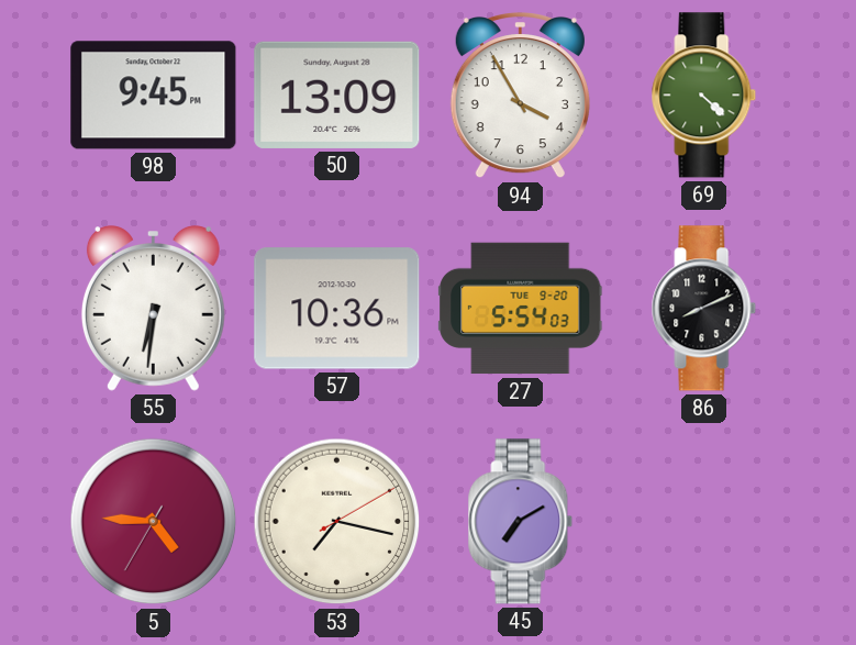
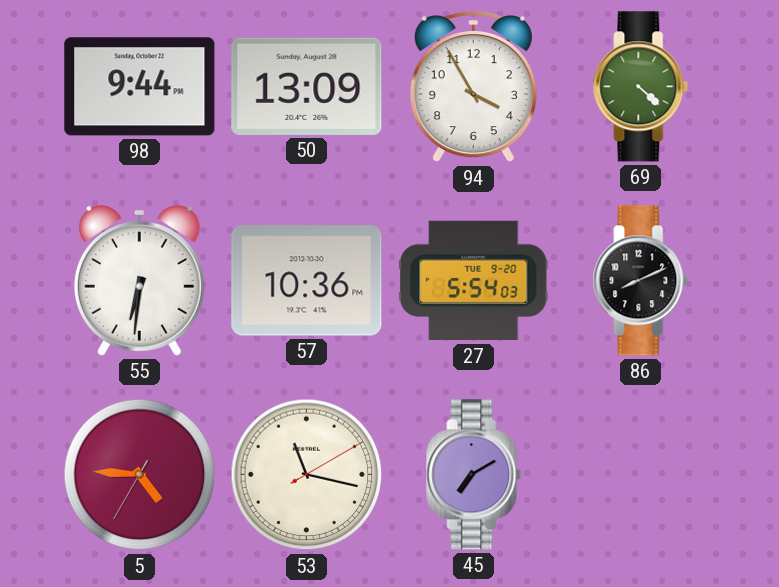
98: 9:45 -> 9:44 (140, 87)
53: 7:17 -> 11:17 (307, 475)
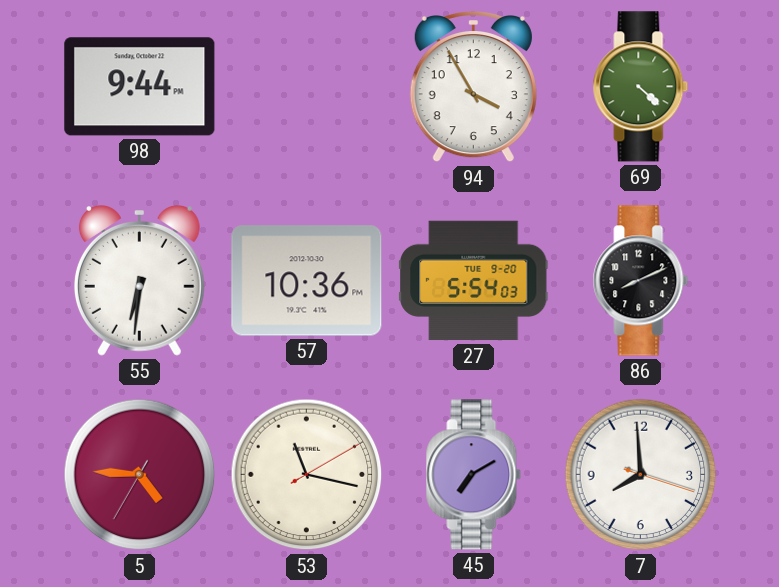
50: 13:09 -> none (307, 86)
7: none -> 7:59 (641, 475)
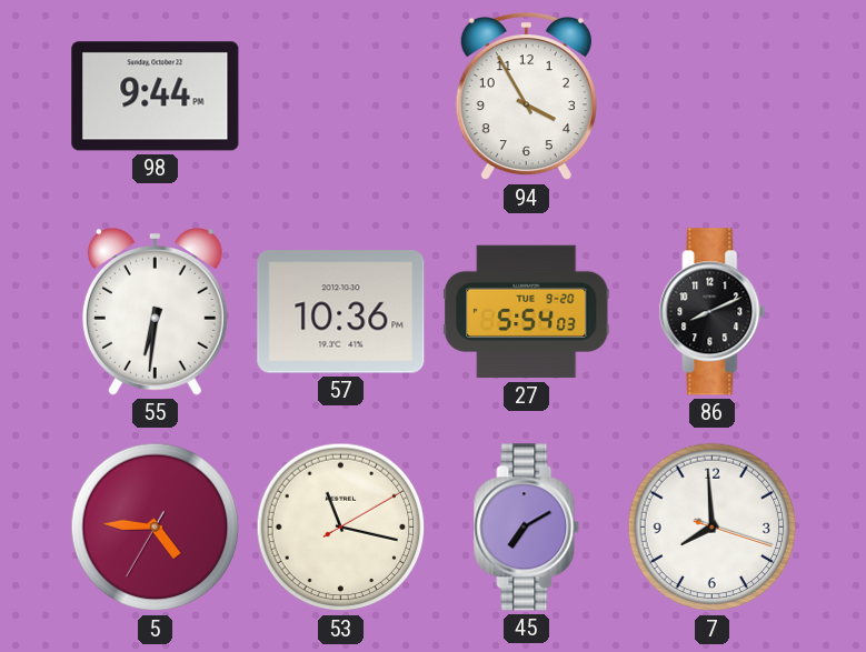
69: 4:22 -> none (641, 87)
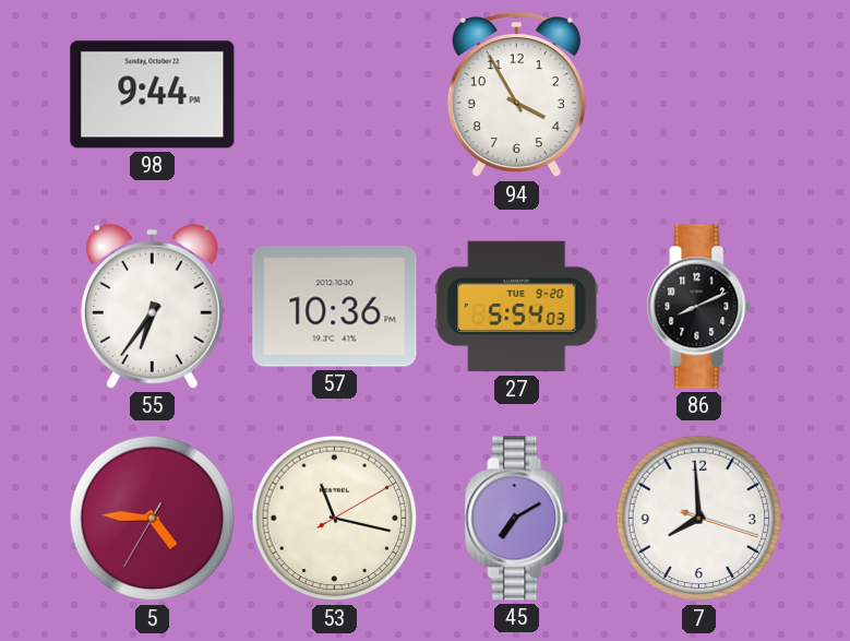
55: 6:31 -> 6:36 (152, 307)
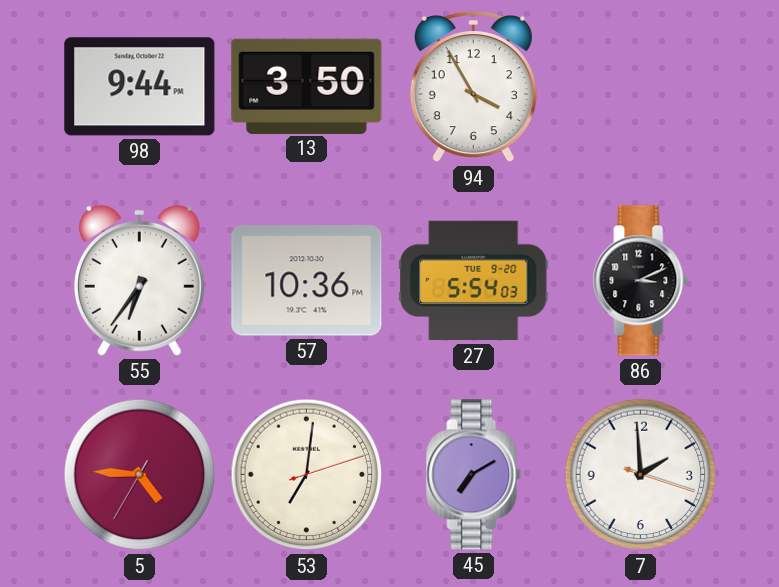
13: none -> 3:50 (307, 86)
86: 8:11 -> 3:11 (641, 281)
53: 11:17 -> 7:01 (307, 475)
7: 7:59 -> 1:59 (641, 475)
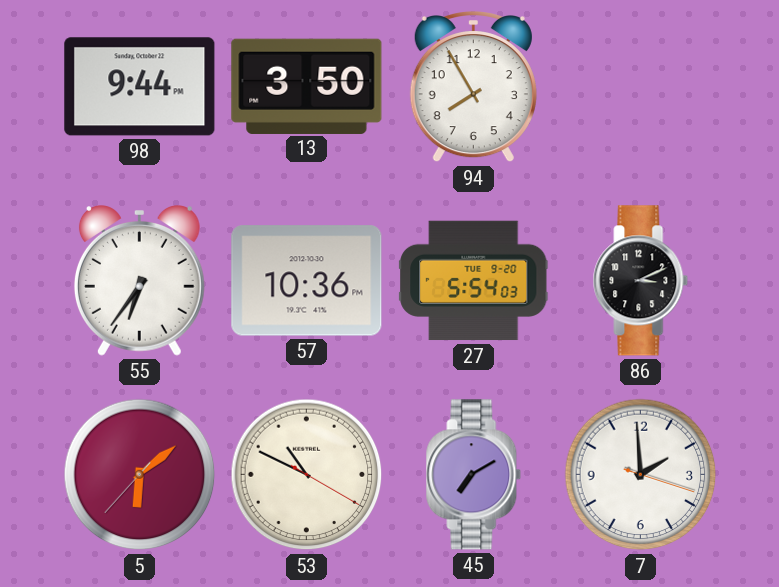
94: 3:55 -> 7:55 (473, 88)
5: 4:45 -> 6:08 (140, 475)
53: 7:01 -> 10:49 (307, 475)
